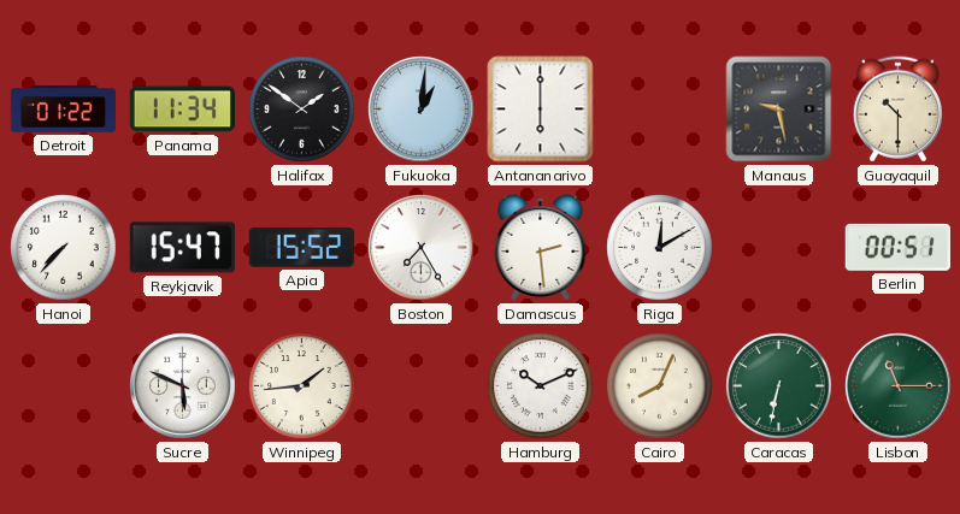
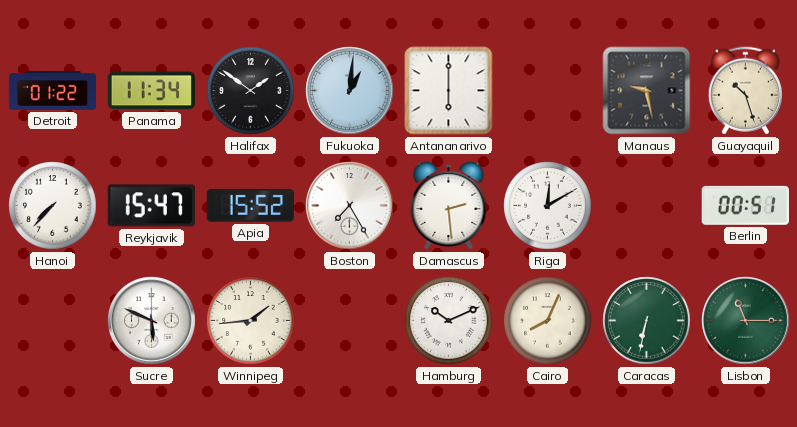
Guayaquil: 10:30 -> 10:27 (745, 91)
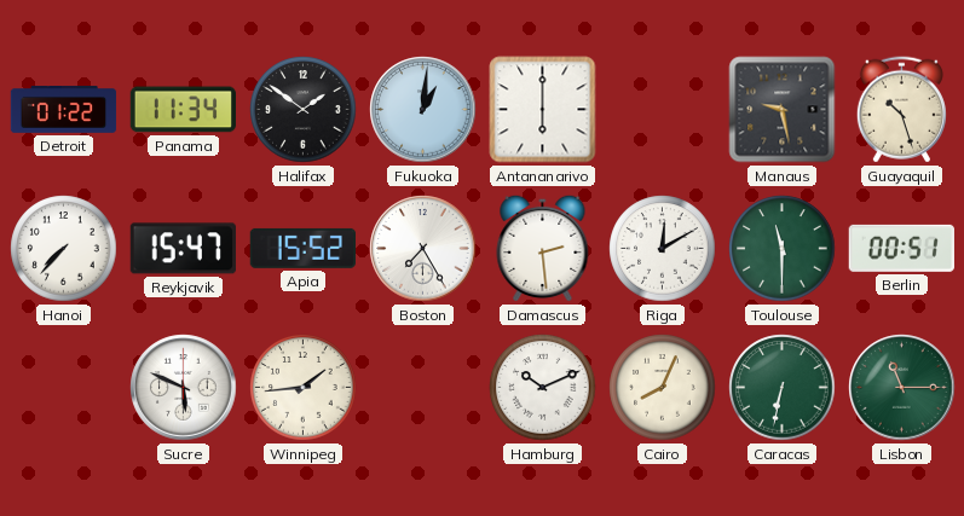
Toulouse: none -> 11:30 (783, 249)
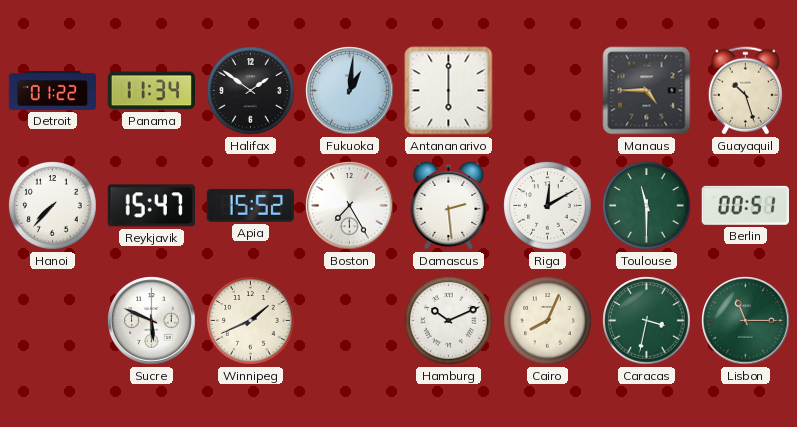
Manaus: 9:28 -> 4:45 (647, 91)
Winnipeg: 1:44 -> 1:41 (251, 321)
Caracas: 6:32 -> 3:32 (647, 321)
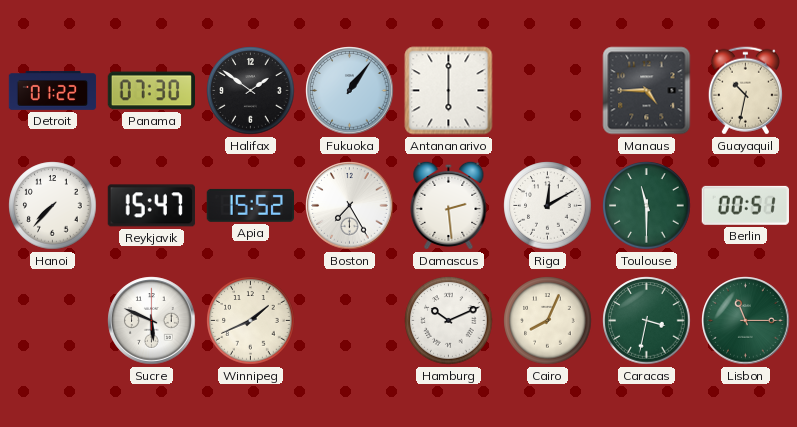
Panama: 11:34 -> 07:30 (151, 91)
Fukuoka: 1:01 -> 1:06 (350, 91)
Guayaquil: 10:27 -> 10:32 (745, 91)
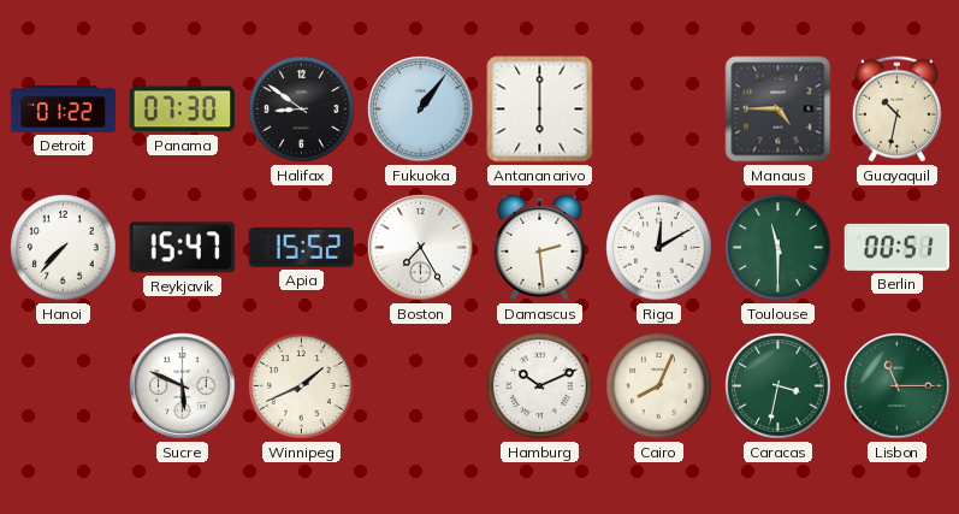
Halifax: 1:51 -> 8:51 (302, 110)
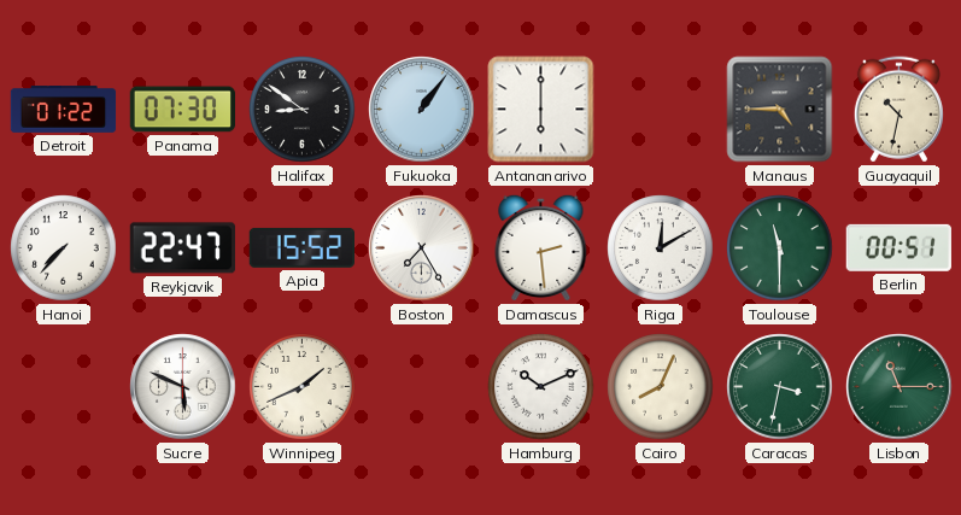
Reykjavik: 15:47 -> 22:47 (182, 248)
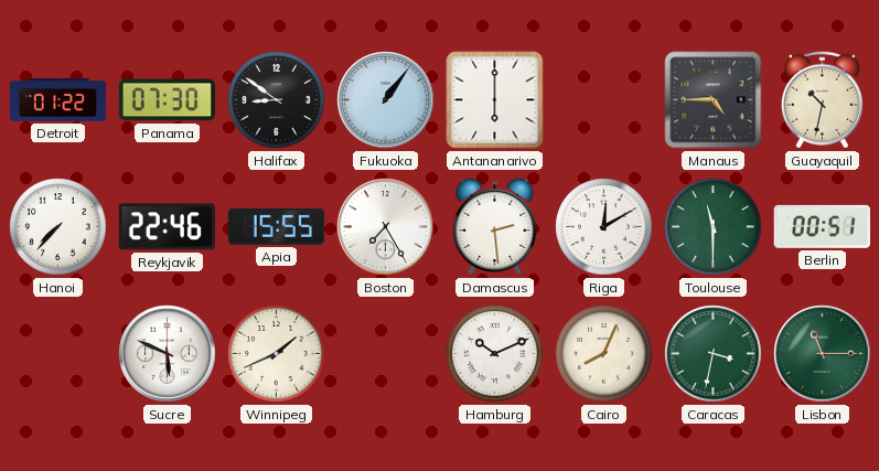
Reykjavik: 22:47 -> 22:46 (167, 227)
Apia: 15:52 -> 15:55 (276, 226)
